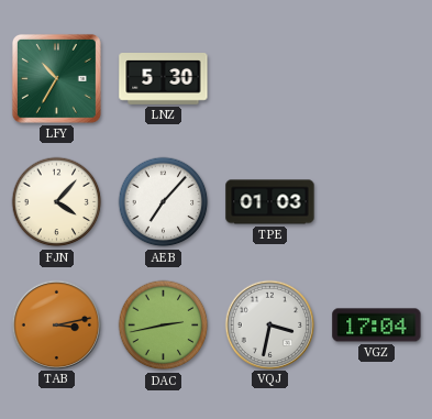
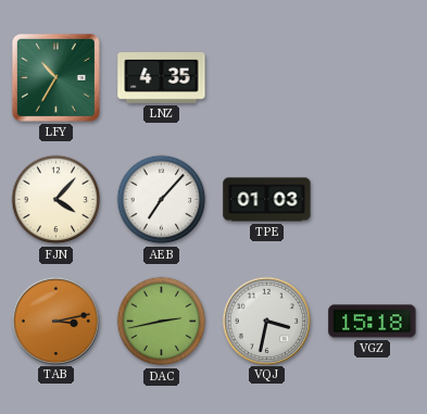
LNZ: 5:30 -> 4:35 (162, 78)
VGZ: 17:04 -> 15:18 (373, 322)
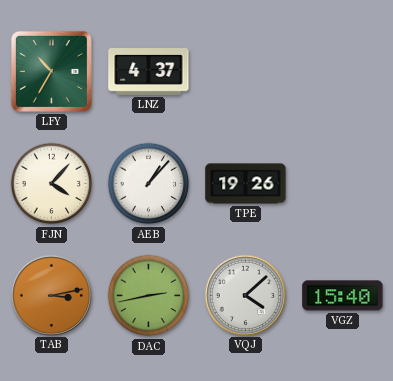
LNZ: 4:35 -> 4:37 (149, 72)
AEB: 7:07 -> 1:07 (149, 184)
TPE: 01:03 -> 19:26 (246, 184)
VQJ: 3:32 -> 4:08 (245, 295)
VGZ: 15:18 -> 15:40 (343, 296)
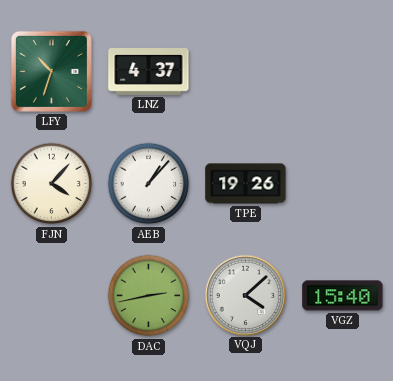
LFY: 10:35 -> 10:33 (51, 71)
TAB: 3:13 -> none (51, 295)
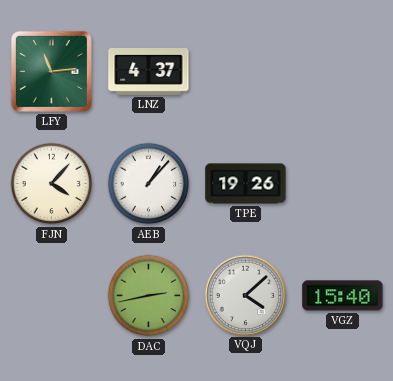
LFY: 10:33 -> 11:14 (51, 71)
